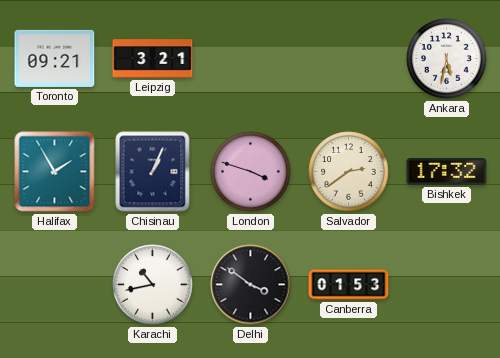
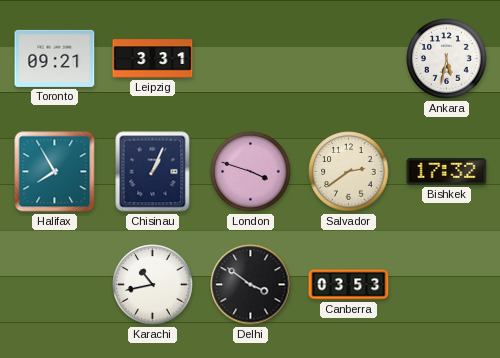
Leipzig: 3:21 -> 3:31 (153, 59)
Halifax: 1:55 -> 7:55 (55, 172)
Canberra: 01:53 -> 03:53 (349, 285)
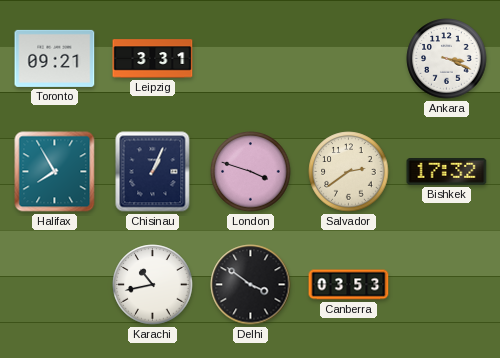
Ankara: 5:32 -> 3:19 (447, 59)
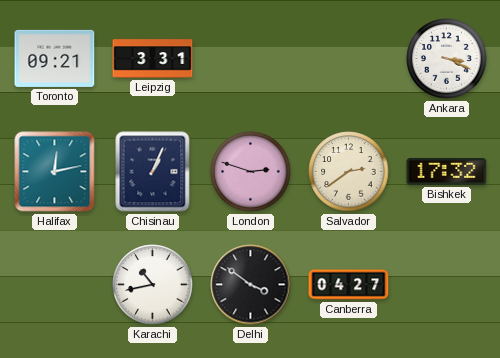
Halifax: 7:55 -> 12:13 (55, 172)
London: 3:48 -> 2:48 (251, 172)
Canberra: 03:53 -> 04:27 (349, 285)
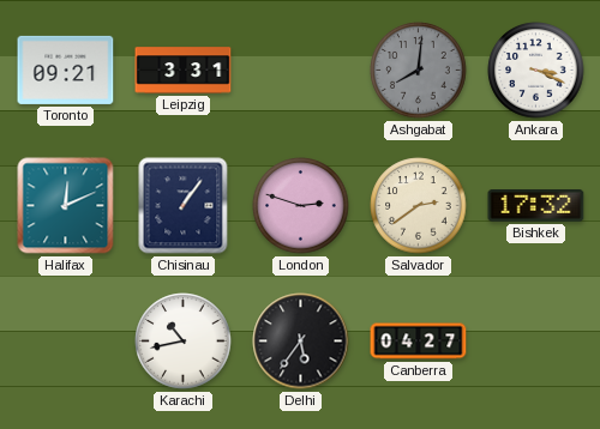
Ashgabat: none -> 8:01 (419, 71)
Halifax: 12:13 -> 12:11 (66, 206)
Chisinau: 1:04 -> 1:06 (184, 206)
Delhi: 3:51 -> 5:36 (301, 342)
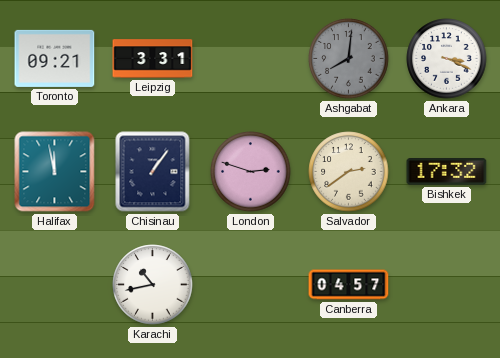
Halifax: 12:11 -> 11:58 (55, 172)
Delhi: 5:36 -> none (301, 342)
Canberra: 04:27 -> 04:57 (349, 285)
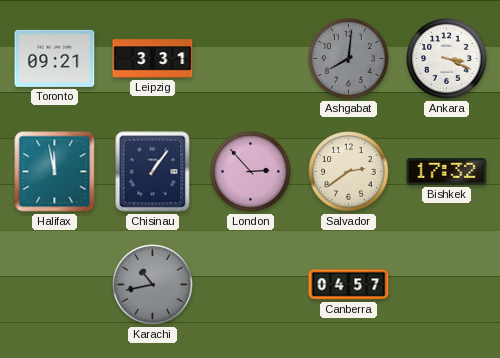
London: 2:48 -> 2:53 (251, 172)
Karachi dial: white -> grey (153, 285)
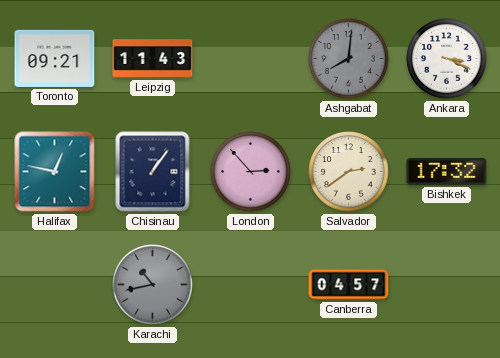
Leipzig: 3:31 -> 11:43 (153, 59)
Halifax: 11:58 -> 12:47 (55, 172)
